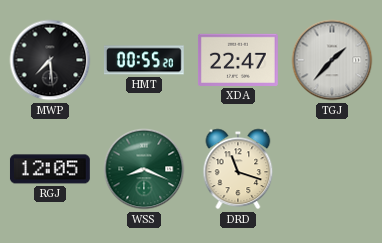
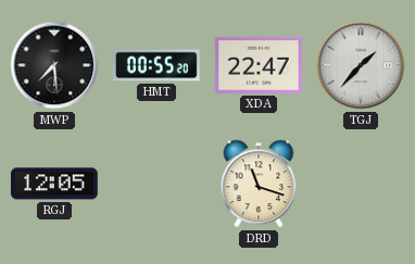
WSS: 8:19 -> none (144, 169)
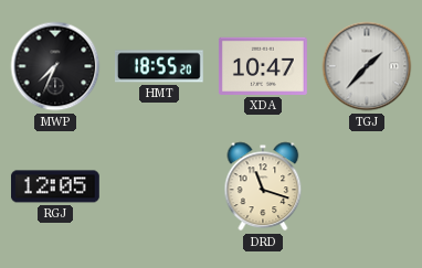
MWP: 7:29 -> 7:34 (55, 66)
HMT: 00:55 -> 18:55 (159, 66)
XDA: 22:47 -> 10:47 (263, 66)
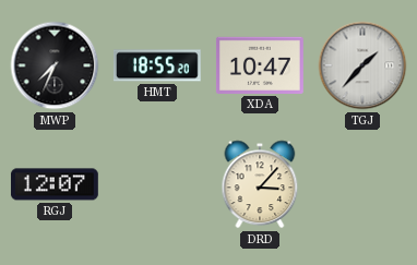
RGJ: 12:05 -> 12:07 (55, 184)
DRD: 11:18 -> 3:07 (260, 184)
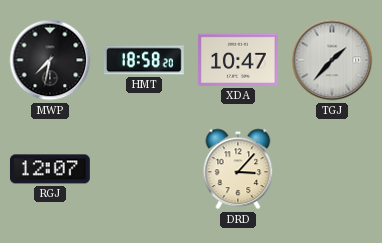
MWP: 7:34 -> 7:32 (50, 60)
HMT: 18:55 -> 18:58 (144, 60)
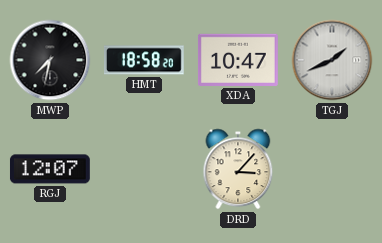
TGJ: 1:37 -> 1:41 (332, 60)
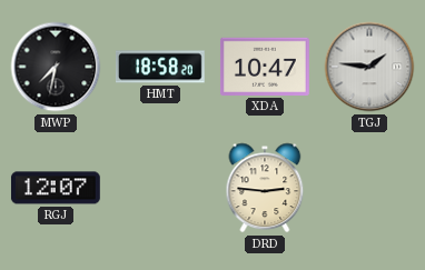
TGJ: 1:41 -> 1:46 (369, 67)
DRD: 3:07 -> 2:46 (265, 188)
